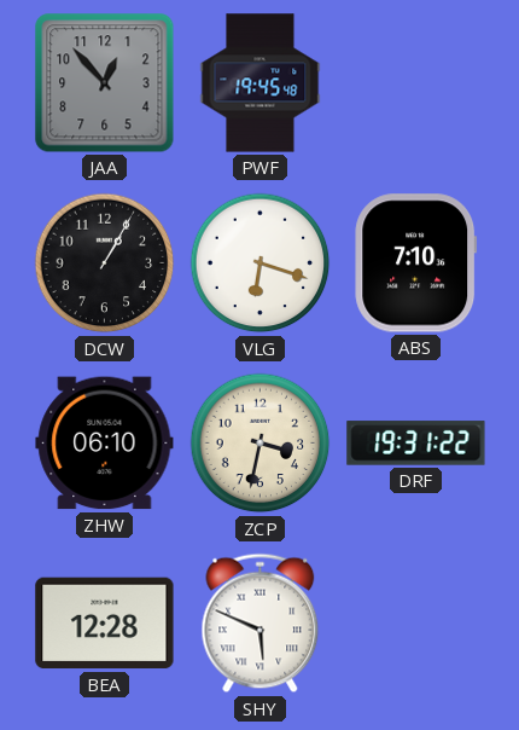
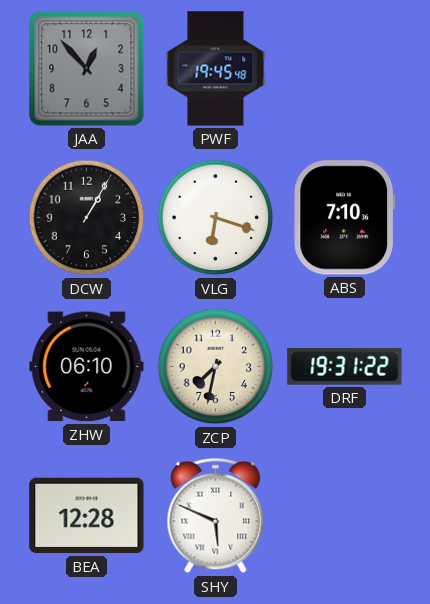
ZCP: 3:32 -> 7:32 (216, 367)
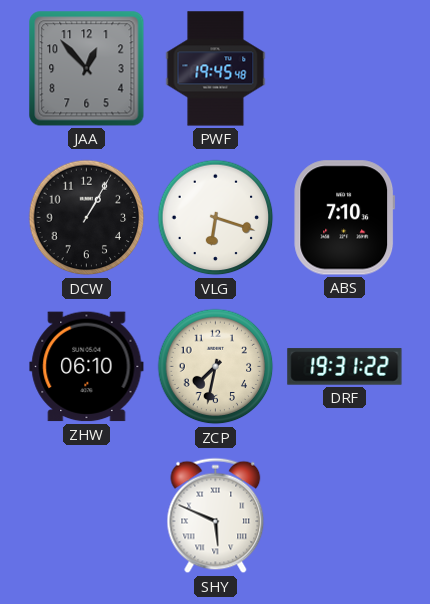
BEA: 12:28 -> none (87, 516)
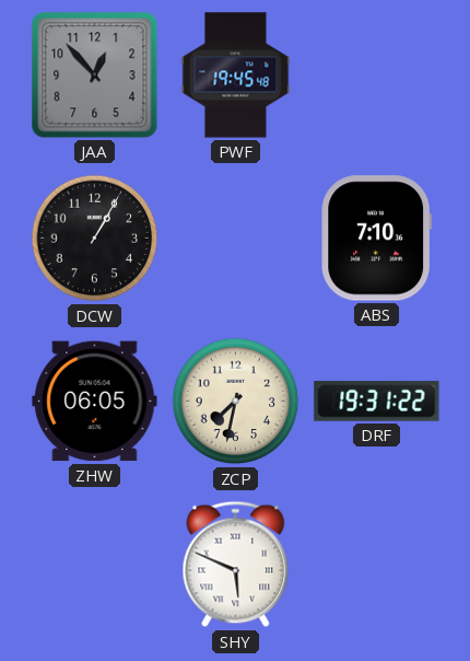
VLG: 6:18 -> none (216, 218)
ZHW: 06:10 -> 06:05 (95, 402)
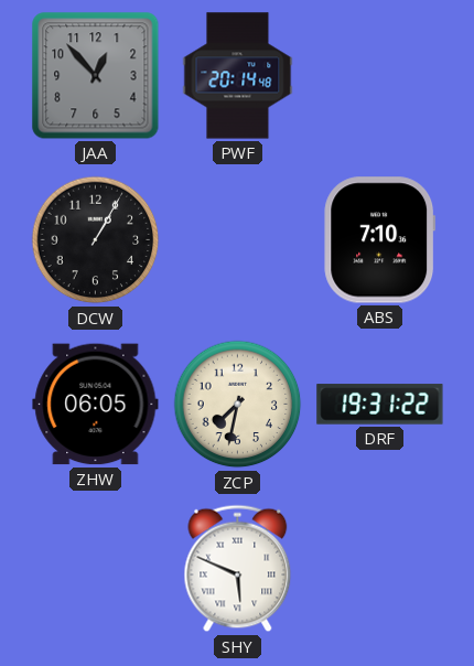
PWF: 19:45 -> 20:14 (238, 76)
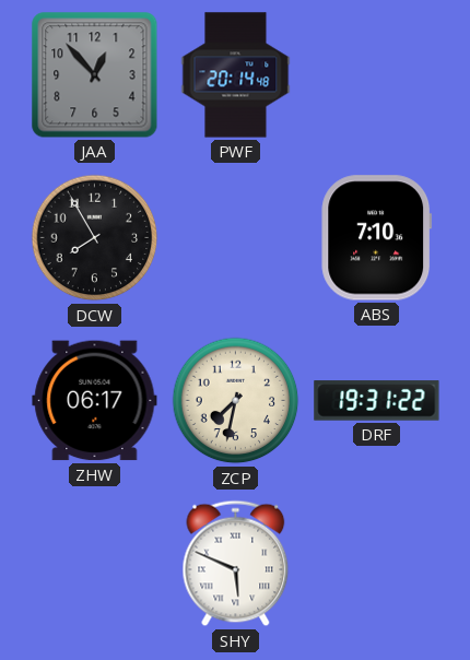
DCW: 1:05 -> 7:55 (95, 238)
ZHW: 06:05 -> 06:17 (95, 401)
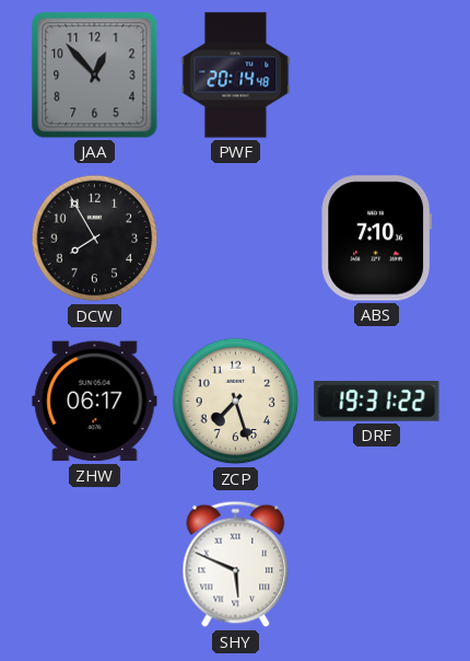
ZCP: 7:32 -> 7:27 (236, 402)
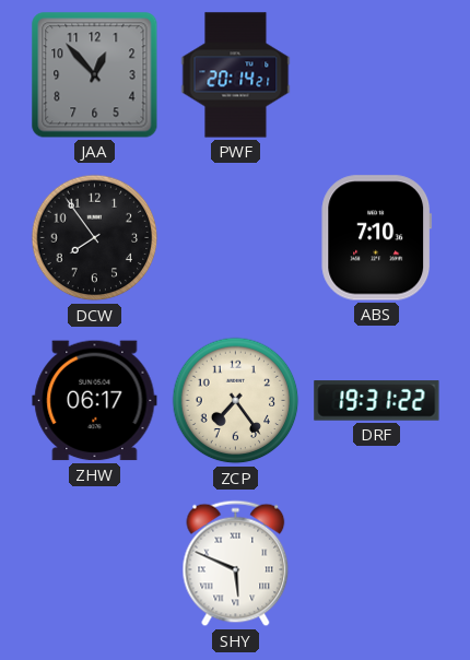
PWF: 20:14:48 -> 20:14:21 (236, 75)
DCW: 7:55 -> 7:54 (95, 238)
ZCP: 7:27 -> 7:24 (236, 401)
